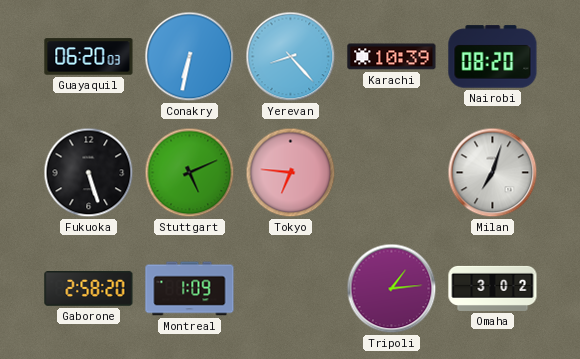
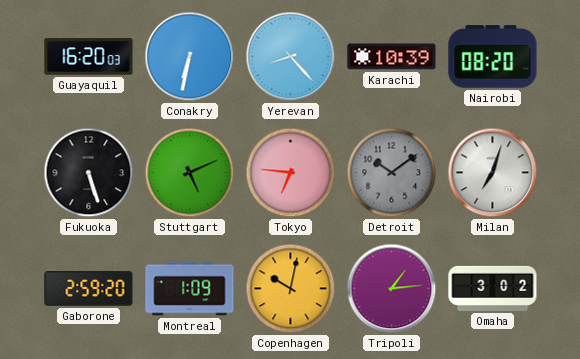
Guayaquil: 06:20 -> 16:20 (89, 57)
Detroit: none -> 10:09 (392, 173)
Gaborone: 2:58 -> 2:59 (89, 289)
Copenhagen: none -> 10:02 (291, 289)
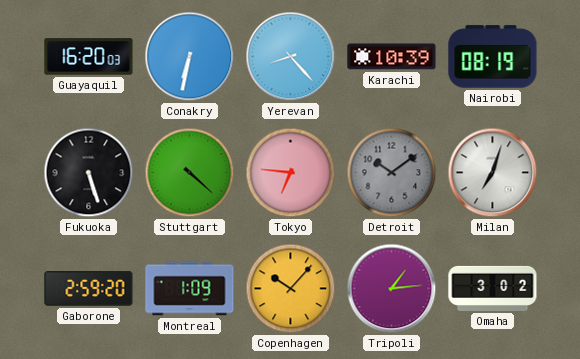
Nairobi: 08:20 -> 08:19 (493, 57)
Stuttgart: 5:11 -> 4:22 (190, 173)
Copenhagen: 10:02 -> 10:07 (291, 289)
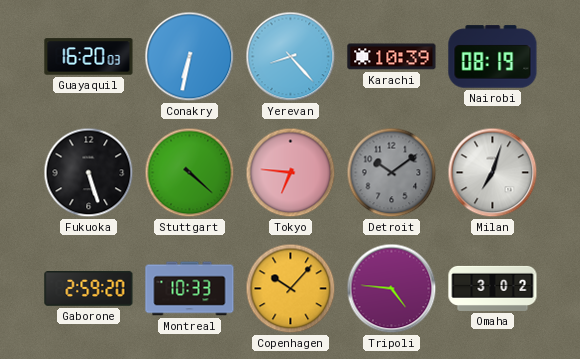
Montreal: 1:09 -> 10:33 (190, 289)
Tripoli: 1:14 -> 4:46 (392, 289)
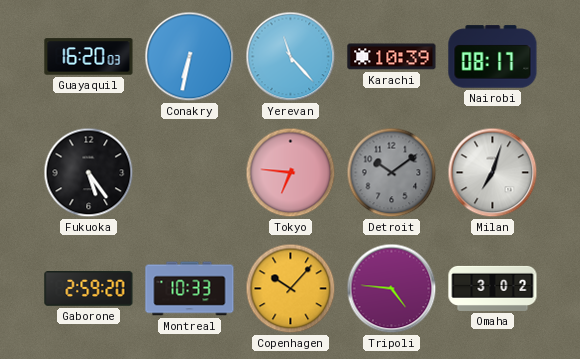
Yerevan: 8:23 -> 11:23 (291, 57)
Nairobi: 08:19 -> 08:17 (493, 57)
Fukuoka: 5:27 -> 5:24 (89, 173)
Stuttgart: 4:22 -> none (190, 173)
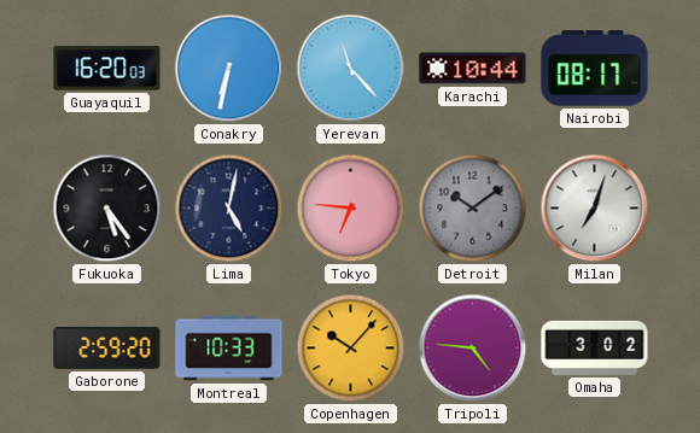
Karachi: 10:39 -> 10:44 (473, 69)
Lima: none -> 5:02 (229, 209)
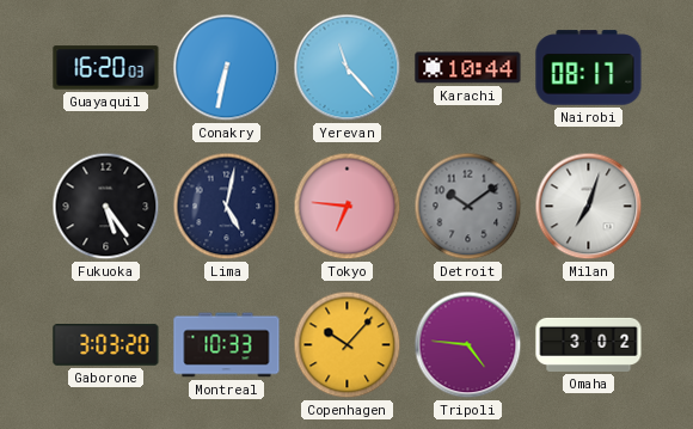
Gaborone: 2:59 -> 3:03 (106, 345)
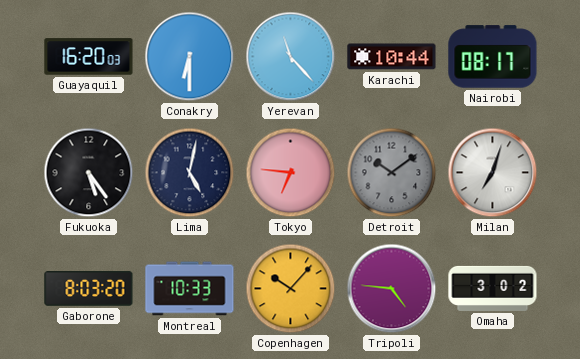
Conakry: 6:32 -> 6:30 (190, 57)
Gaborone: 3:03 -> 8:03 (89, 289)
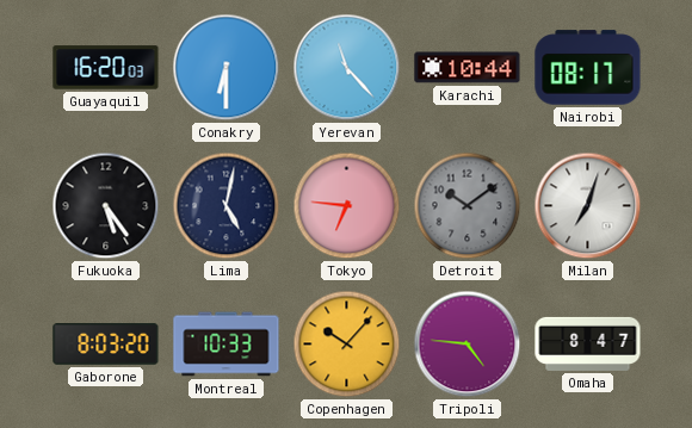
Omaha: 3:02 -> 8:47 (588, 343)
